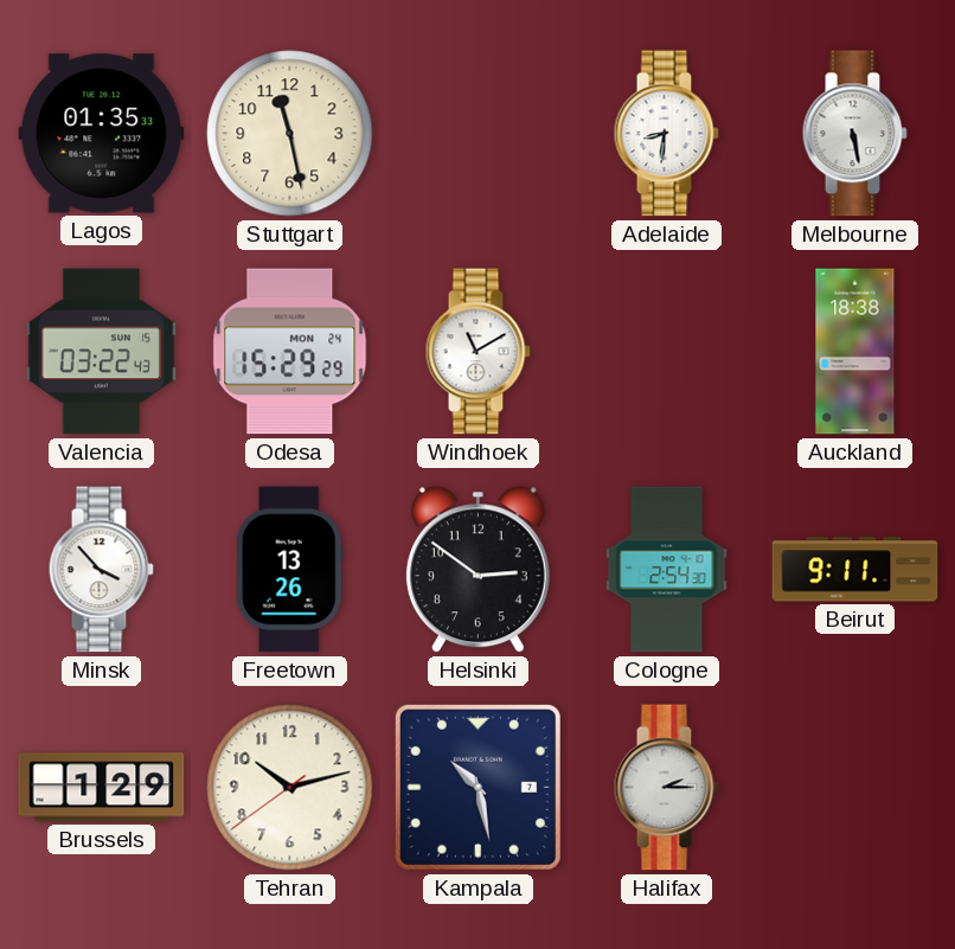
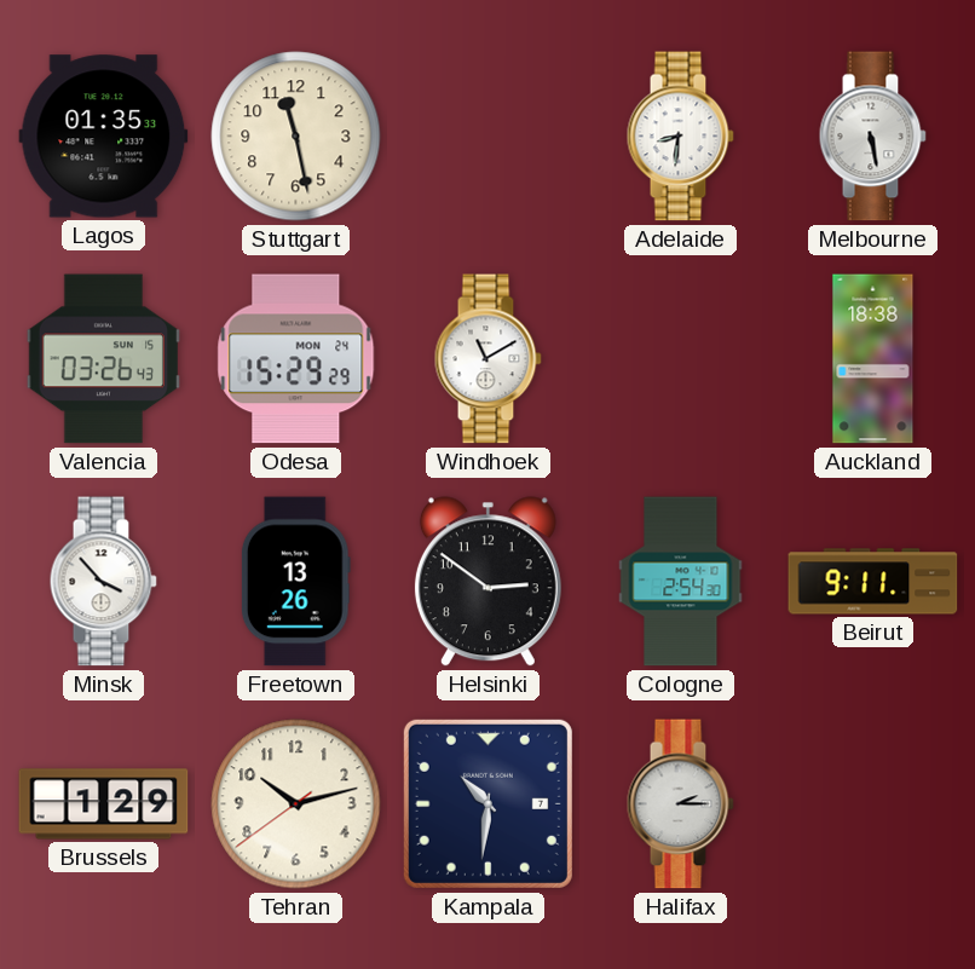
Valencia: 03:22 -> 03:26 (103, 359)
Kampala: 10:28 -> 10:31 (487, 803)
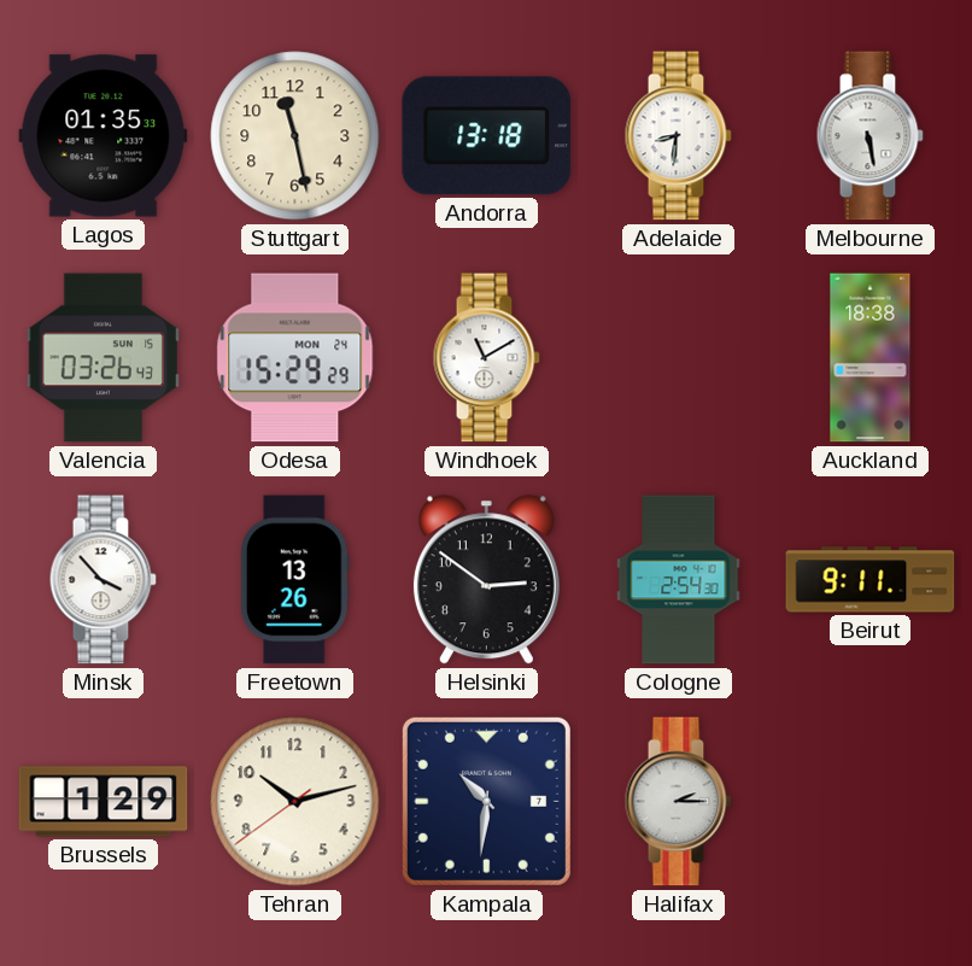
Andorra: none -> 13:18 (487, 136)
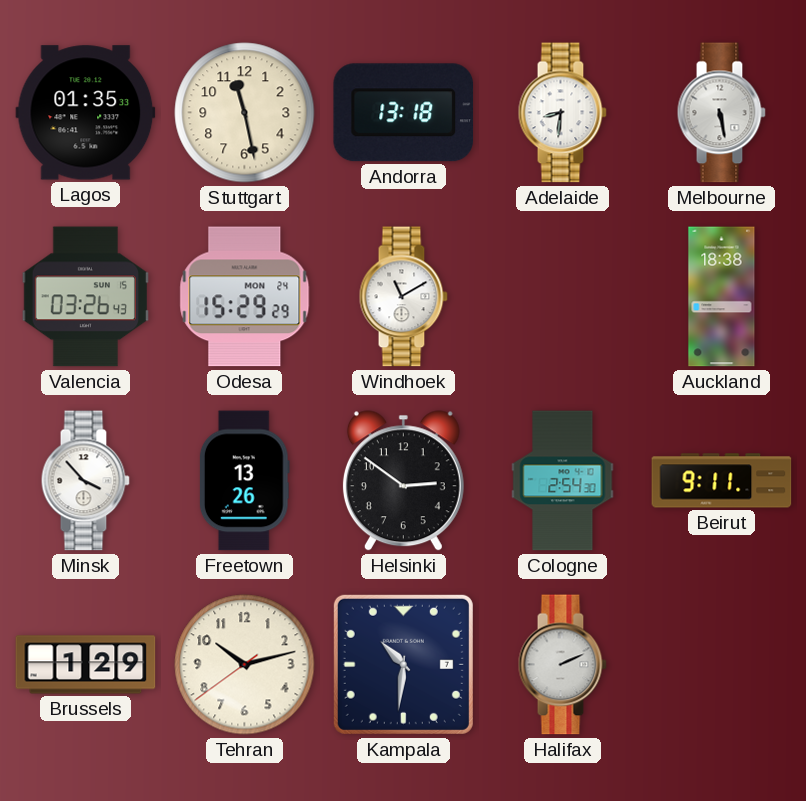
Halifax: 2:15 -> 2:11 (562, 665)
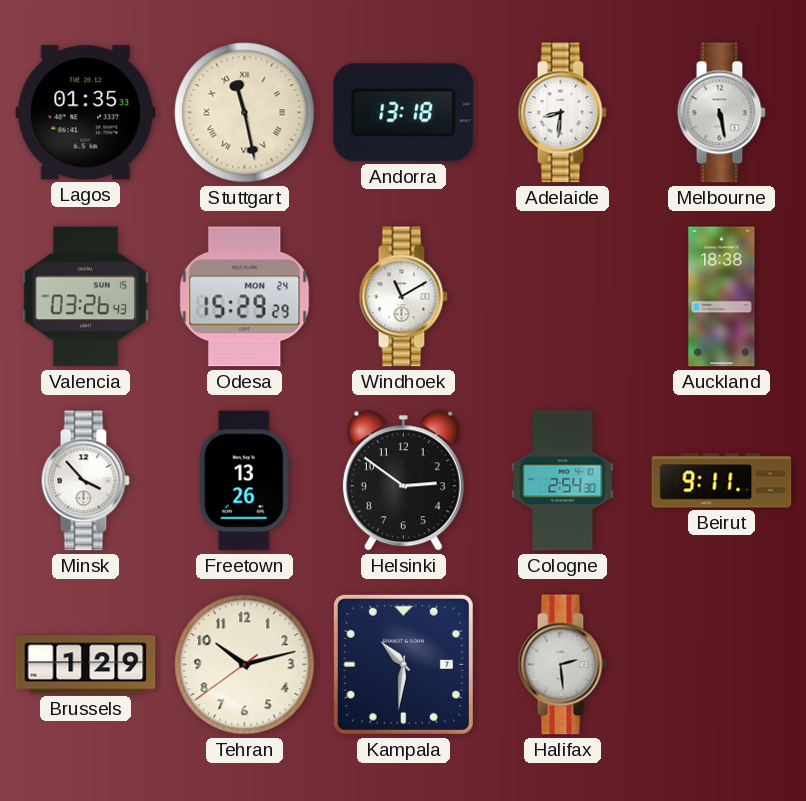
Stuttgart numerals: Arabic -> Roman (245, 113)
Halifax: 2:11 -> 2:29 (562, 665)
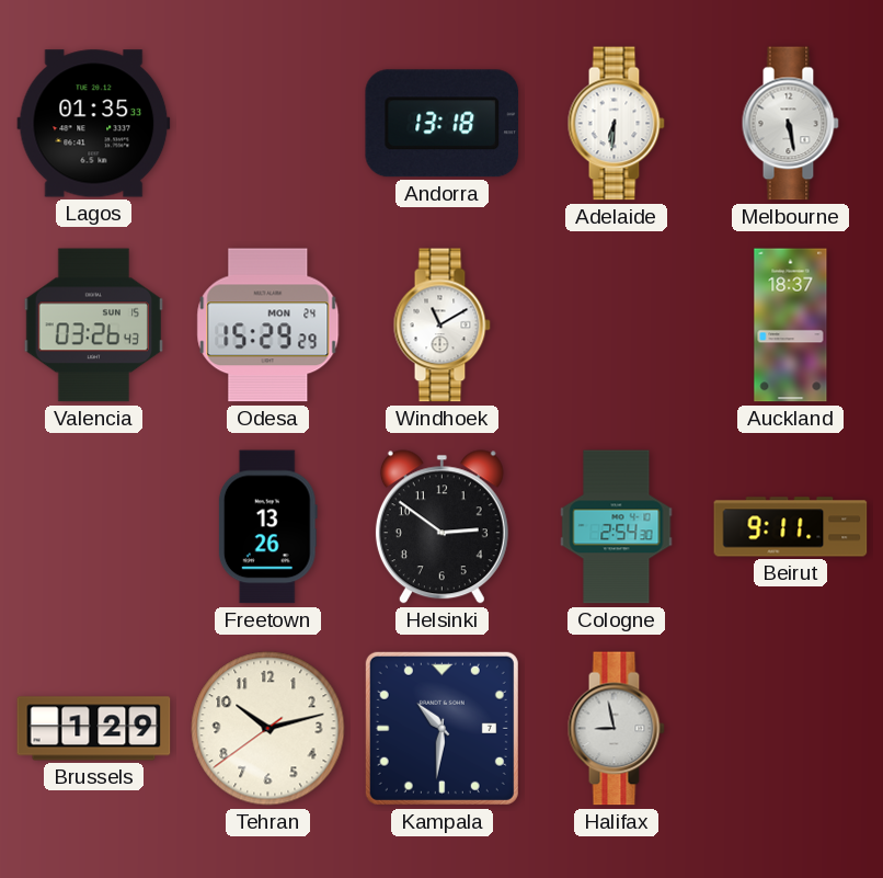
Stuttgart: 11:28 -> none (245, 113)
Adelaide: 8:31 -> 6:31 (616, 124)
Auckland: 18:38 -> 18:37 (791, 326)
Minsk: 3:53 -> none (85, 481)
Halifax: 2:29 -> 8:58 (616, 729)
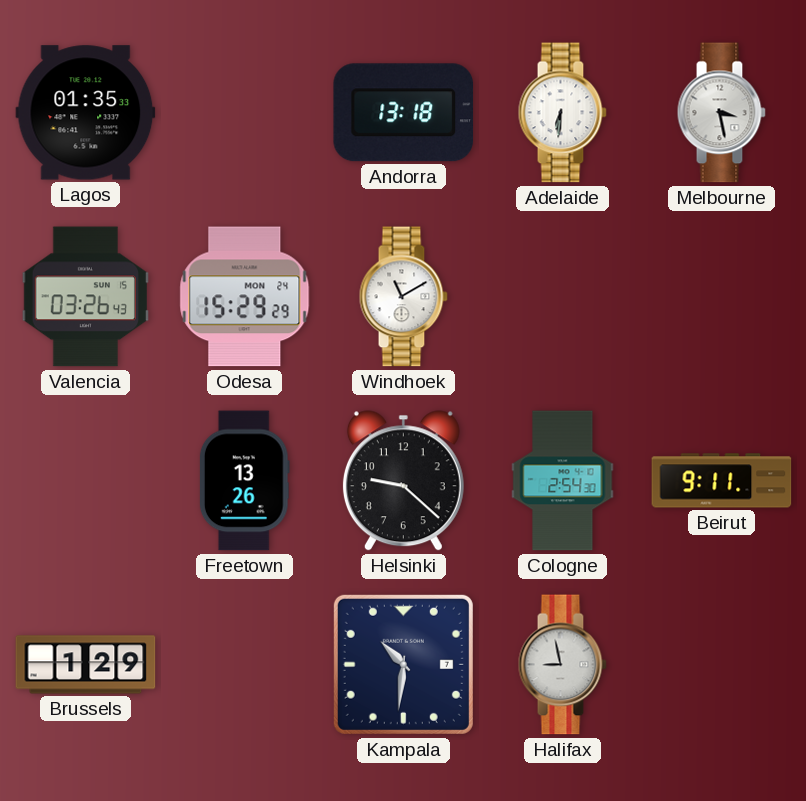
Melbourne: 5:28 -> 3:28 (721, 113)
Auckland: 18:37 -> none (791, 326)
Helsinki: 2:51 -> 9:22 (403, 481)
Tehran: 10:12 -> none (268, 729)
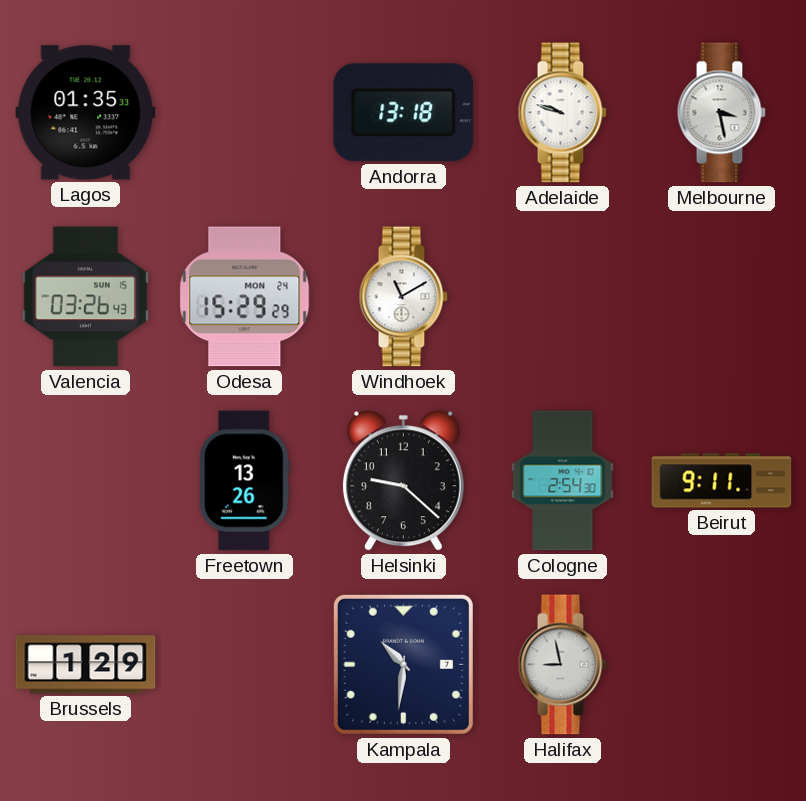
Adelaide: 6:31 -> 9:48 (562, 113)
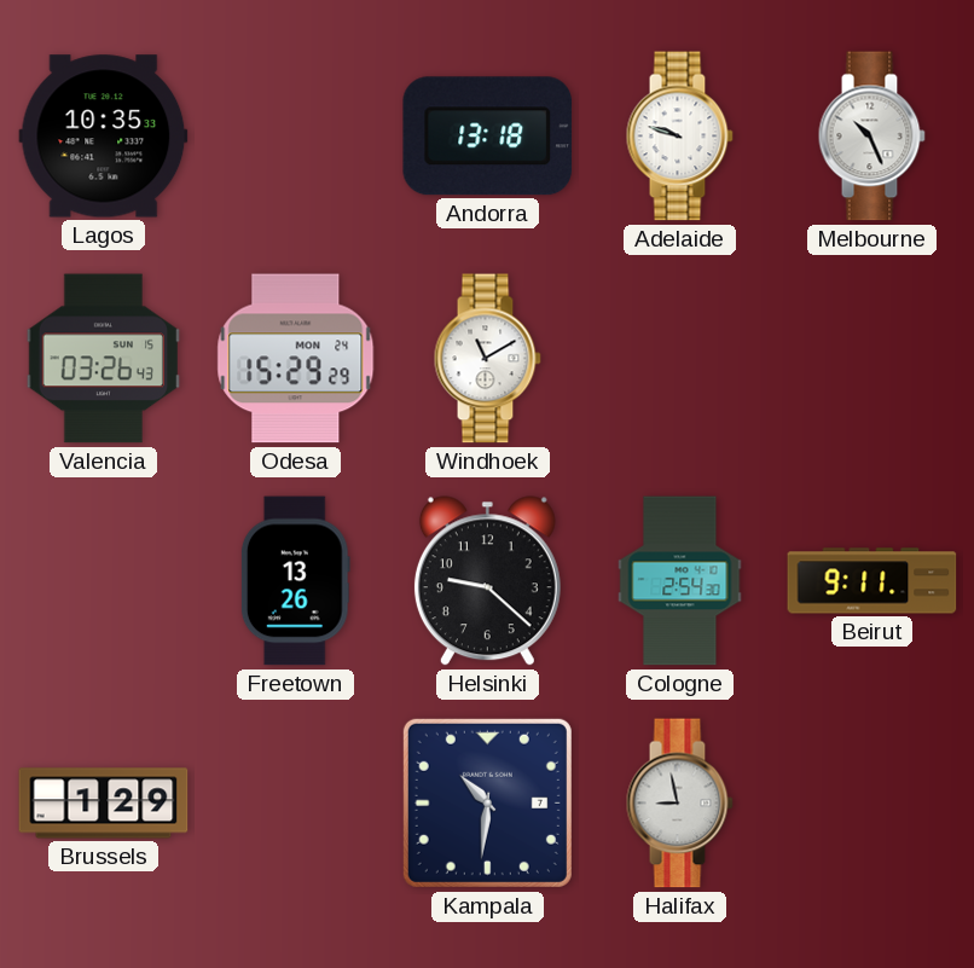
Lagos: 01:35 -> 10:35 (104, 137)
Melbourne: 3:28 -> 10:26 (871, 137)
